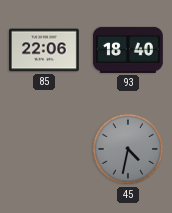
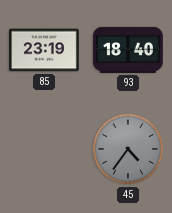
85: 22:06 -> 23:19 (44, 50)
45: 4:32 -> 4:36 (128, 149)
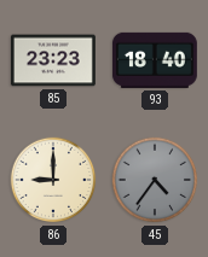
85: 23:19 -> 23:23 (53, 60)
86: none -> 9:00 (53, 180)
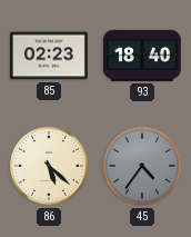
85: 23:23 -> 02:23 (49, 56)
86: 9:00 -> 5:22 (49, 166)
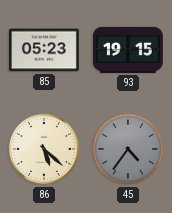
85: 02:23 -> 05:23 (44, 50)
93: 18:40 -> 19:15 (128, 50)
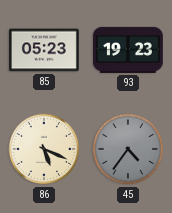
93: 19:15 -> 19:23 (128, 50)
86: 5:22 -> 5:19 (44, 149)
